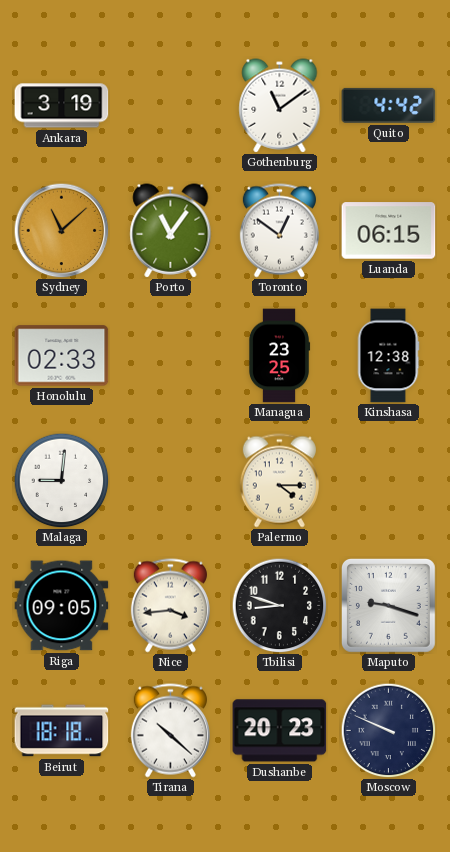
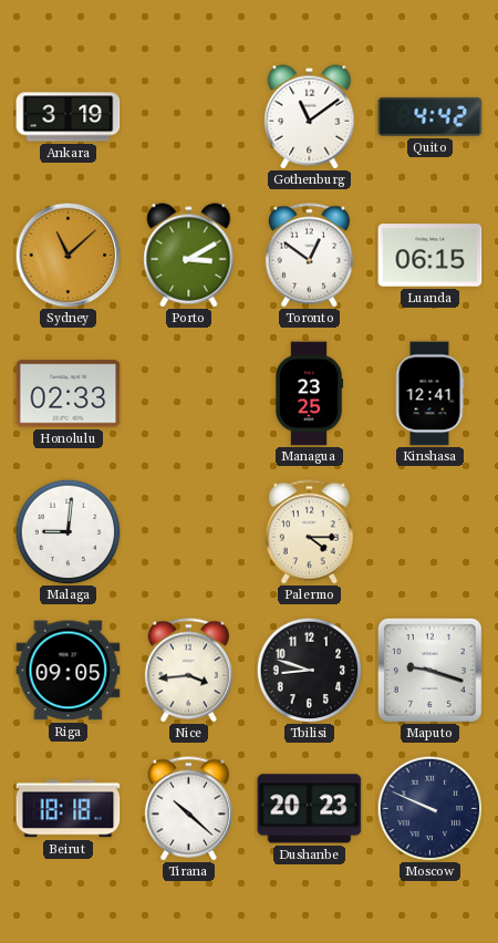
Porto: 11:06 -> 3:10 (189, 256)
Kinshasa: 12:38 -> 12:41 (429, 394)
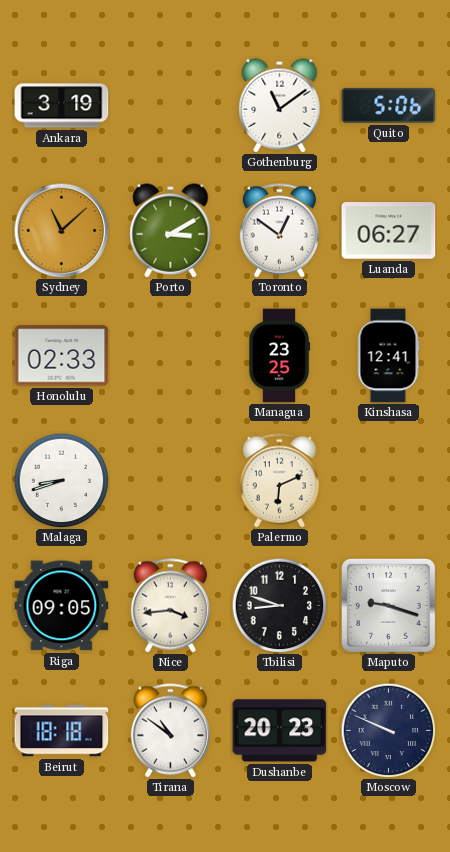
Quito: 4:42 -> 5:06 (389, 105)
Luanda: 06:15 -> 06:27 (389, 231)
Malaga: 9:01 -> 8:42 (61, 480)
Palermo: 4:15 -> 6:11 (279, 481)
Tirana: 10:22 -> 10:51 (170, 731)
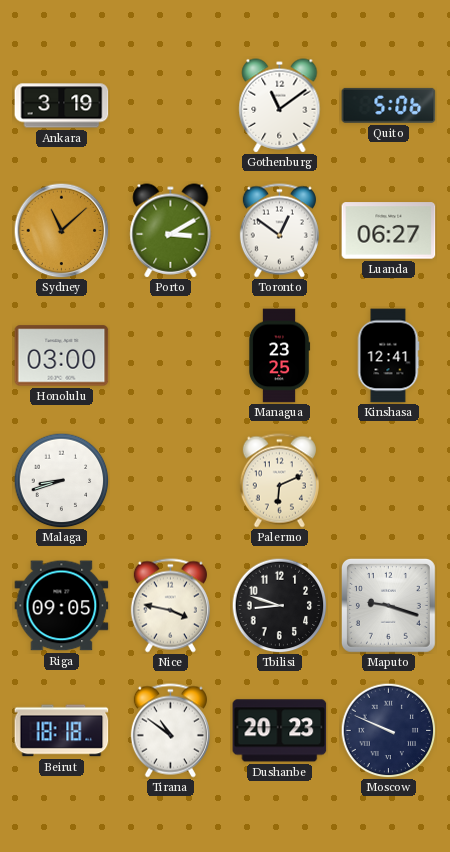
Honolulu: 02:33 -> 03:00 (62, 356)
Nice: 3:44 -> 3:47 (170, 606)
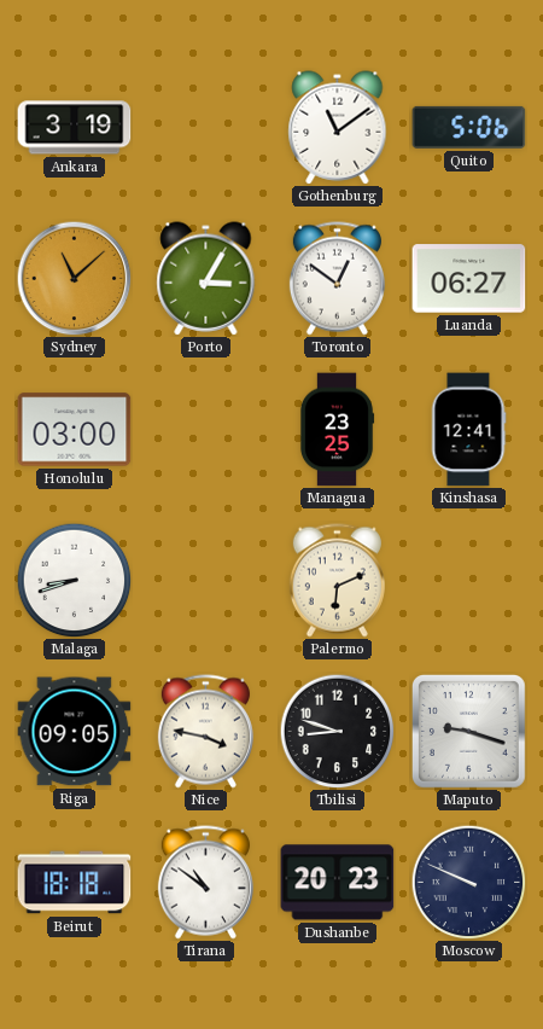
Porto: 3:10 -> 3:05 (206, 279)
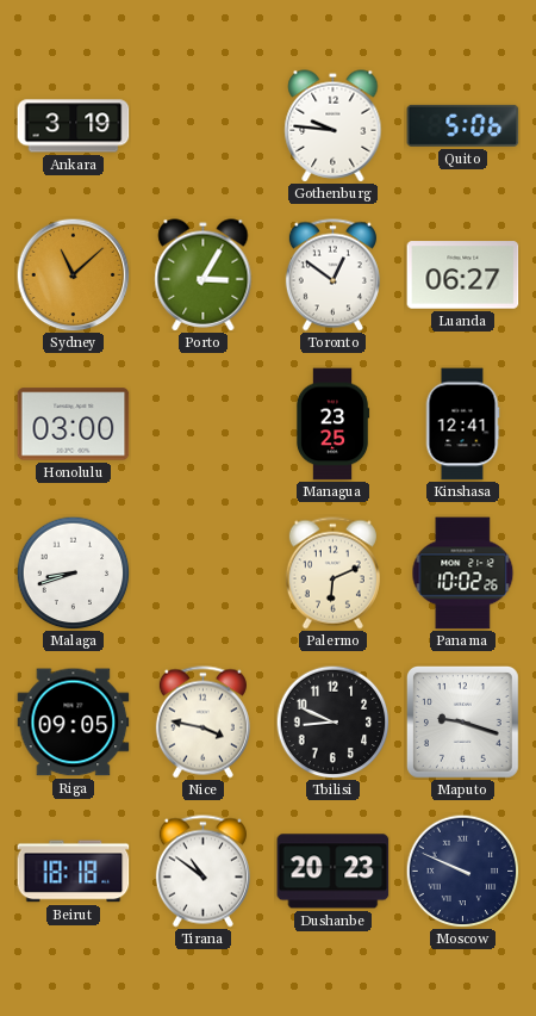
Gothenburg: 11:09 -> 9:46 (334, 126)
Panama: none -> 10:02 (463, 574)
Tbilisi: 8:48 -> 8:49 (332, 721)
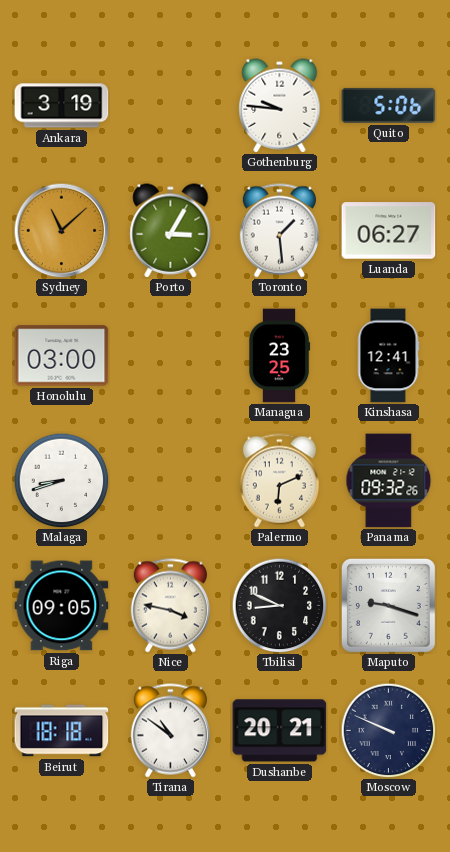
Toronto: 12:51 -> 1:29 (279, 231)
Panama: 10:02 -> 09:32 (389, 481)
Dushanbe: 20:23 -> 20:21 (280, 731)
